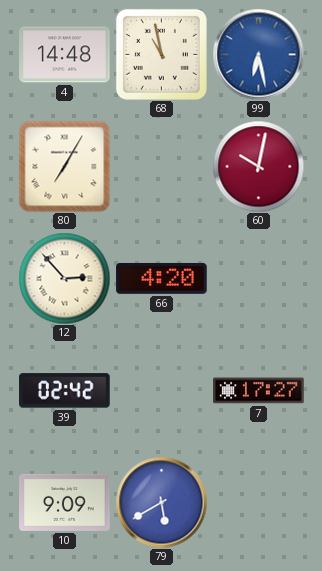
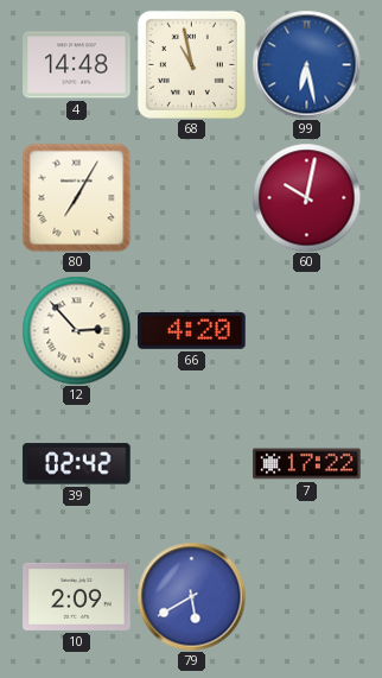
7: 17:27 -> 17:22 (307, 464)
10: 9:09 -> 2:09 (77, 596)
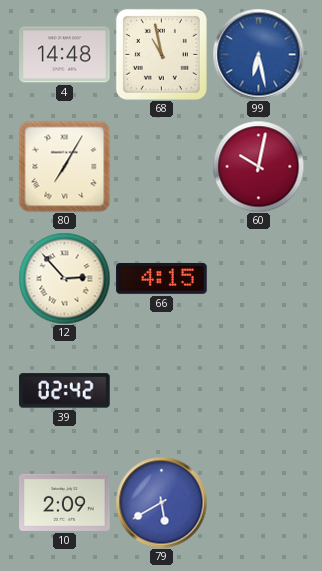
66: 4:20 -> 4:15 (162, 278)
7: 17:22 -> none (307, 464)
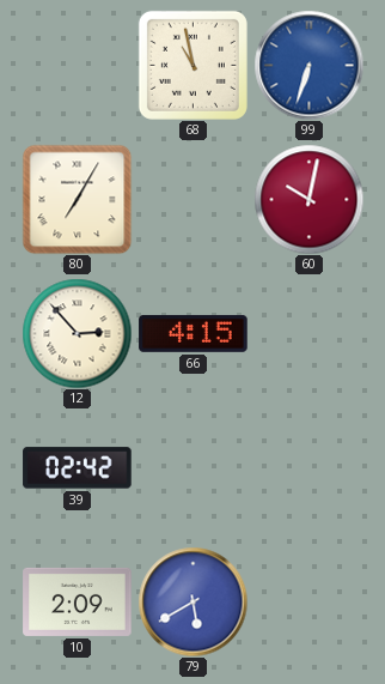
4: 14:48 -> none (65, 55)
99: 6:28 -> 6:33 (308, 65)
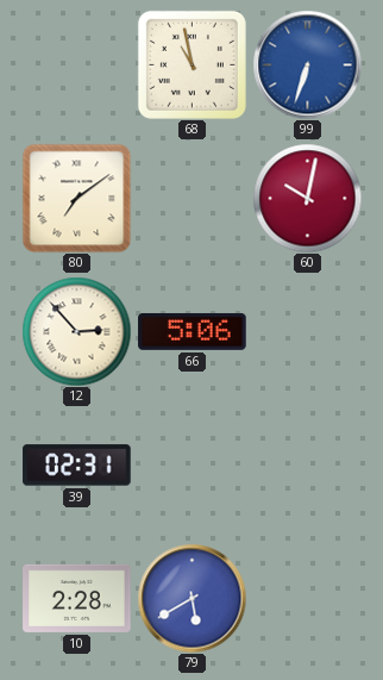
80: 7:05 -> 7:09 (76, 198)
66: 4:15 -> 5:06 (193, 331)
39: 02:42 -> 02:31 (77, 466)
10: 2:09 -> 2:28 (77, 598)
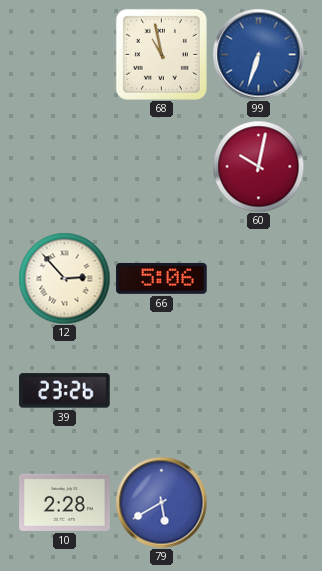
80: 7:09 -> none (76, 198)
39: 02:31 -> 23:26 (65, 391)
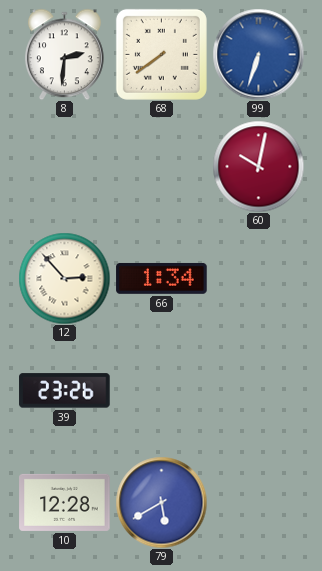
8: none -> 2:31 (64, 54)
68: 10:58 -> 7:39 (161, 54)
66: 5:06 -> 1:34 (162, 278)
10: 2:28 -> 12:28 (65, 502)
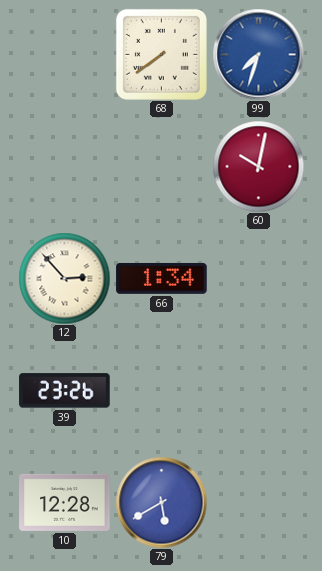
8: 2:31 -> none (64, 54)
99: 6:33 -> 7:33 (258, 54)
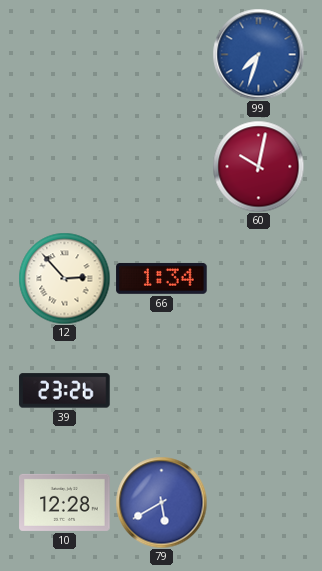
68: 7:39 -> none (161, 54)
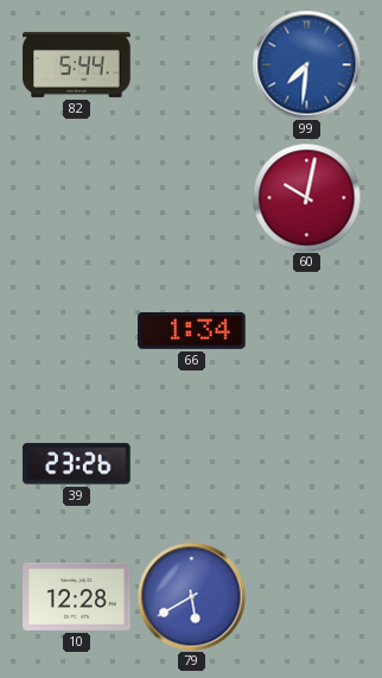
82: none -> 5:44 (77, 64)
99: 7:33 -> 7:31 (306, 64)
12: 2:53 -> none (64, 278)
